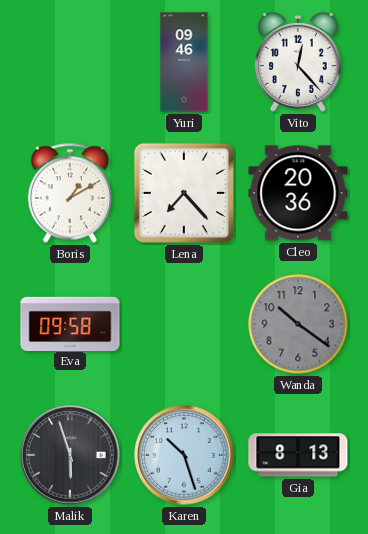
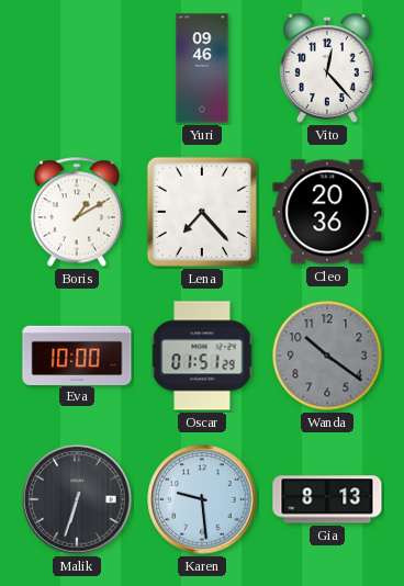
Eva: 09:58 -> 10:00 (77, 354)
Oscar: none -> 01:51 (202, 356)
Malik: 5:57 -> 6:33 (77, 499)
Karen: 10:27 -> 9:29 (202, 499)
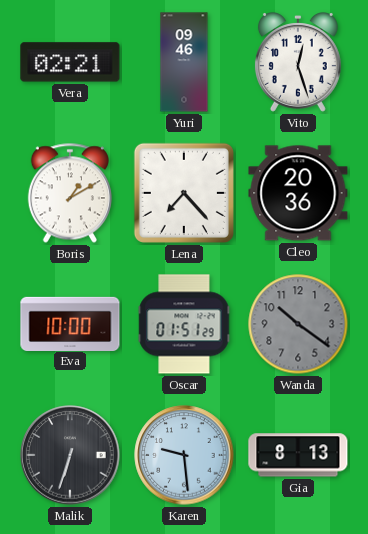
Vera: none -> 02:21 (70, 62)
Vito: 12:23 -> 12:27 (298, 63)
